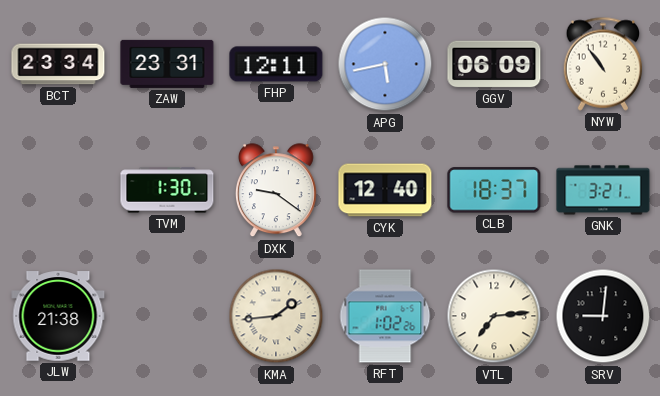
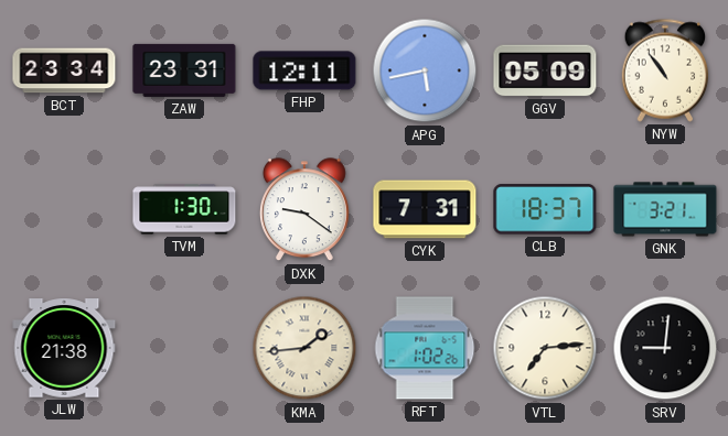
GGV: 06:09 -> 05:09 (545, 70)
CYK: 12:40 -> 7:31 (425, 209)
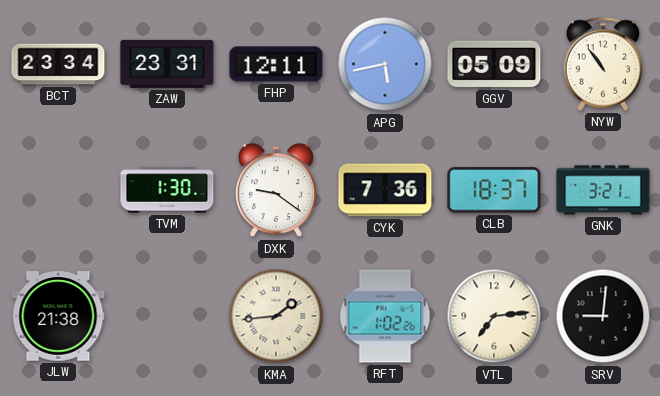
CYK: 7:31 -> 7:36 (385, 190)
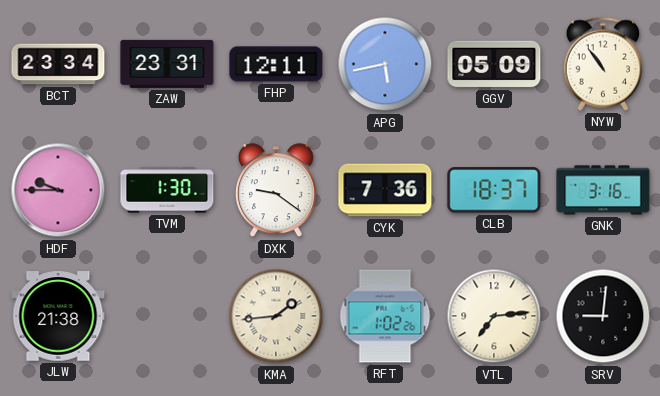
HDF: none -> 9:45 (58, 190)
GNK: 3:21 -> 3:16 (603, 190)
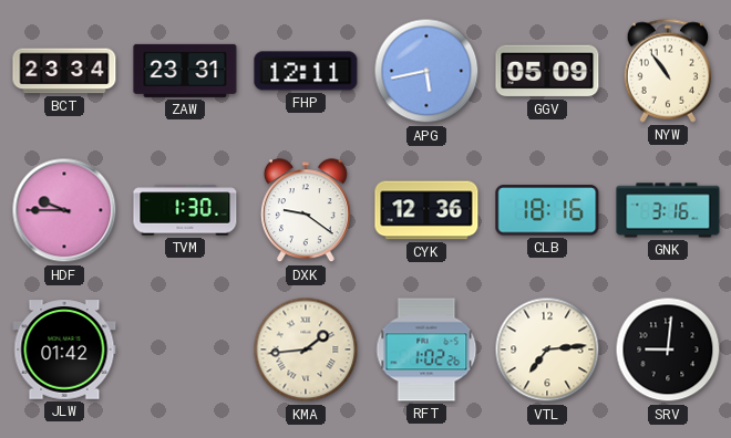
CYK: 7:36 -> 12:36 (426, 210)
CLB: 18:37 -> 18:16 (547, 210)
JLW: 21:38 -> 01:42 (64, 350)
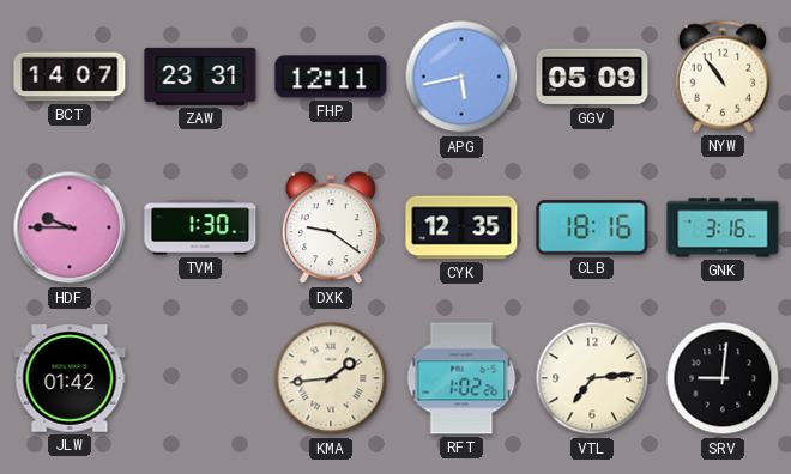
BCT: 23:34 -> 14:07 (70, 77)
CYK: 12:36 -> 12:35 (461, 227)
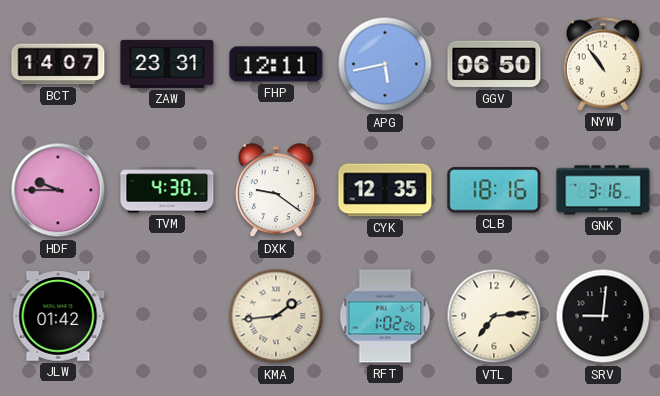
GGV: 05:09 -> 06:50 (494, 64)
TVM: 1:30 -> 4:30 (167, 190)
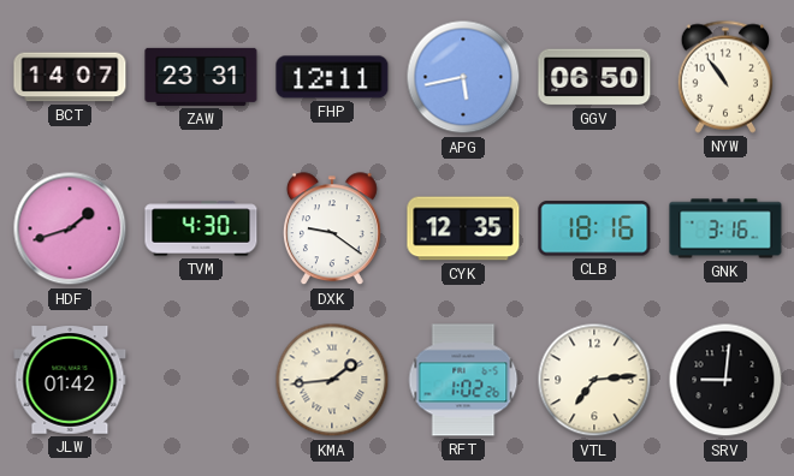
HDF: 9:45 -> 1:42 (70, 228)
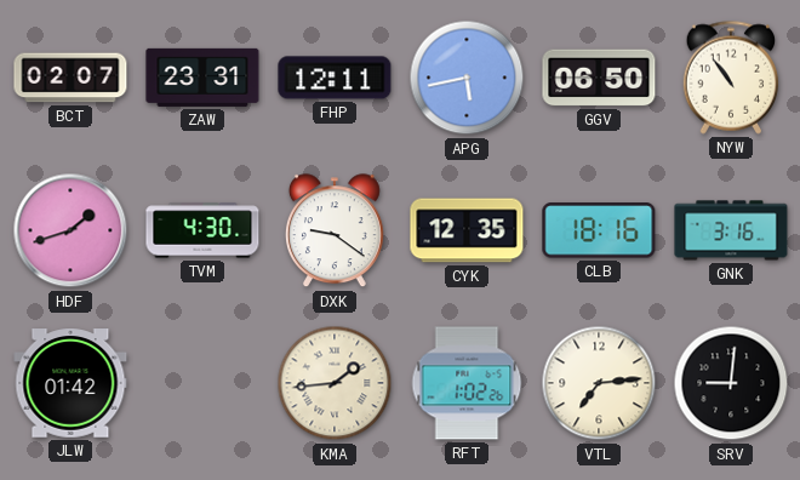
BCT: 14:07 -> 02:07 (70, 78)
